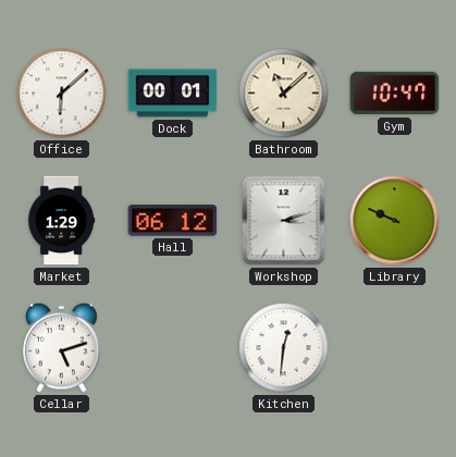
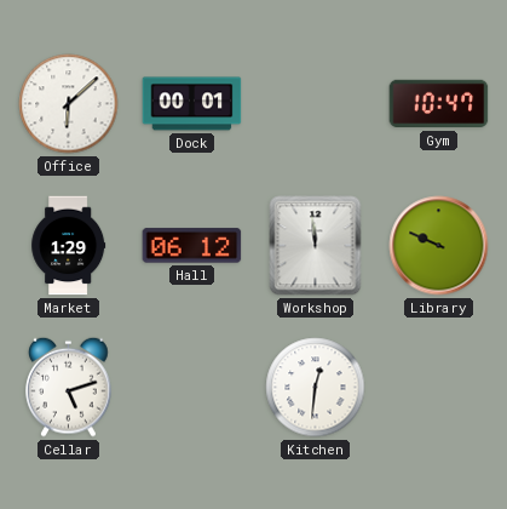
Bathroom: 11:08 -> none (284, 94)
Workshop: 3:12 -> 11:59 (316, 246)
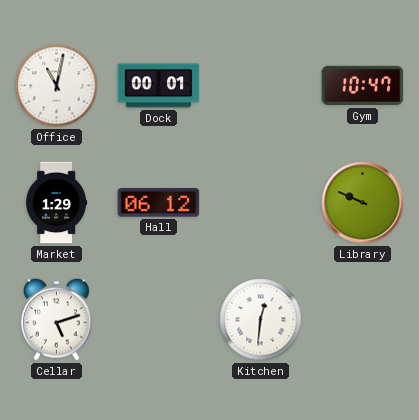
Office: 6:08 -> 11:02 (57, 86)
Workshop: 11:59 -> none (316, 246)
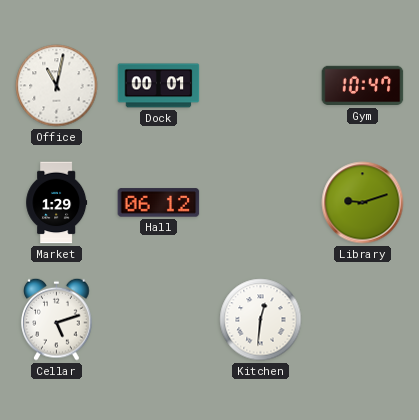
Library: 9:49 -> 9:12 (363, 203)
